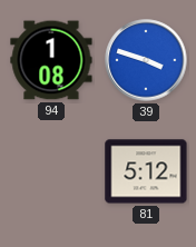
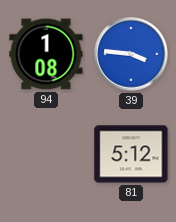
39: 3:48 -> 3:46 (131, 54)
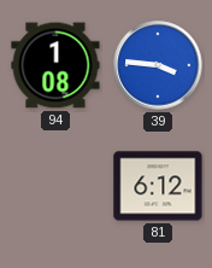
81: 5:12 -> 6:12 (158, 186)
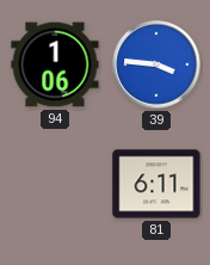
94: 1:08 -> 1:06 (55, 64)
81: 6:12 -> 6:11 (156, 184)
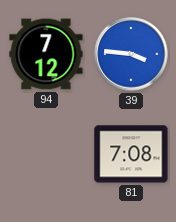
94: 1:06 -> 7:12 (46, 54)
81: 6:11 -> 7:08 (131, 154)
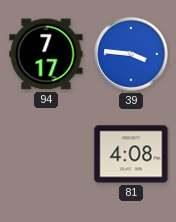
94: 7:12 -> 7:17 (46, 54)
81: 7:08 -> 4:08 (131, 154)
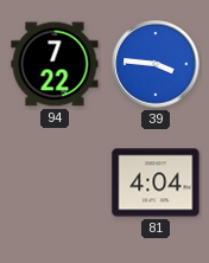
94: 7:17 -> 7:22 (55, 64)
81: 4:08 -> 4:04 (156, 182)
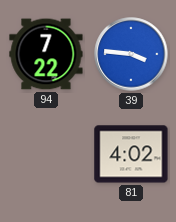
81: 4:04 -> 4:02 (131, 154)
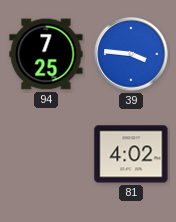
94: 7:22 -> 7:25 (46, 54)
